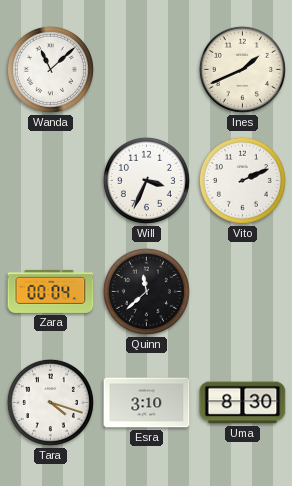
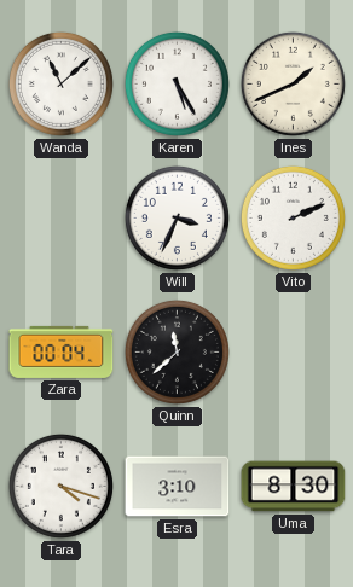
Karen: none -> 5:25 (176, 83)
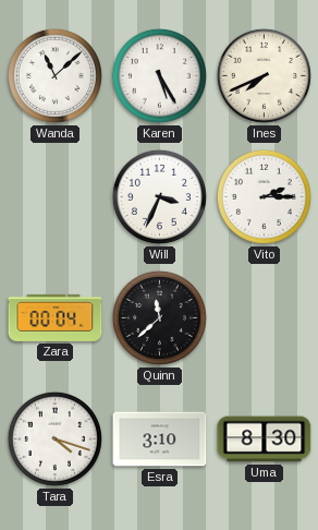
Ines: 1:41 -> 7:41 (264, 75)
Vito: 2:11 -> 2:15 (264, 196)
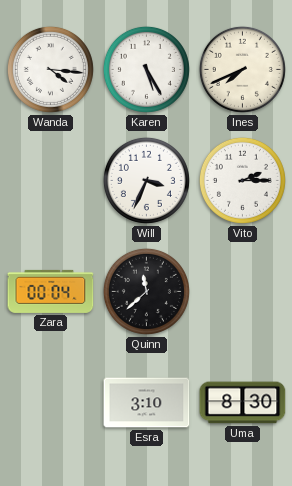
Wanda: 11:08 -> 4:16 (50, 69)
Tara: 4:18 -> none (54, 438)
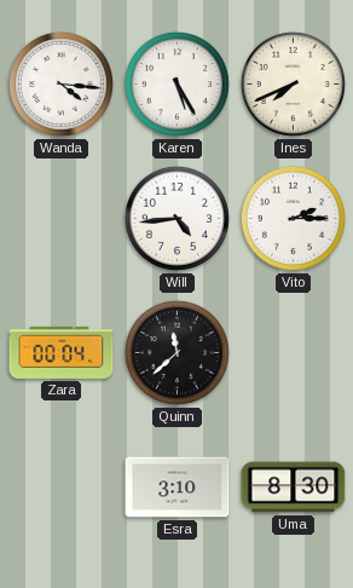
Will: 3:34 -> 4:44 (176, 218)
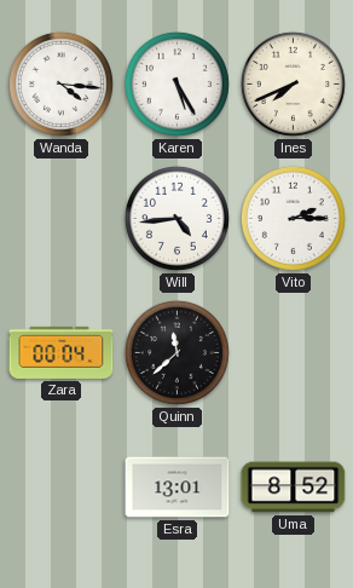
Esra: 3:10 -> 13:01 (178, 488)
Uma: 8:30 -> 8:52 (294, 488)
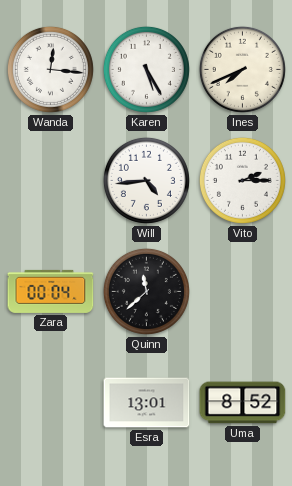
Wanda: 4:16 -> 12:16 (50, 69)
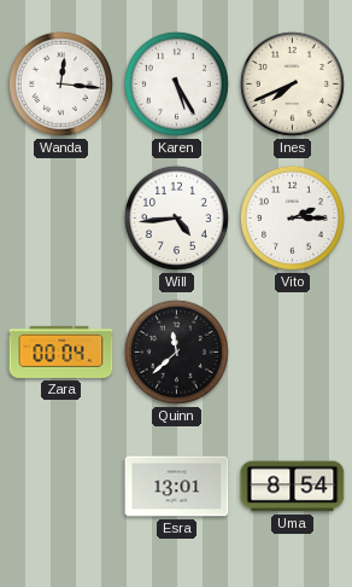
Uma: 8:52 -> 8:54 (293, 487)
